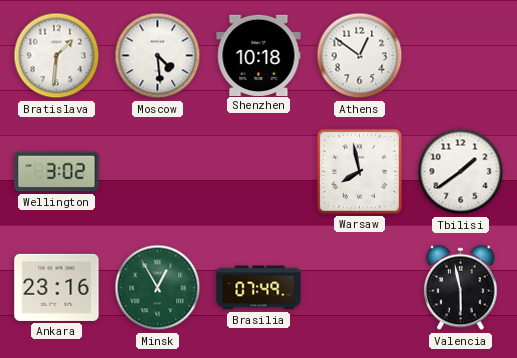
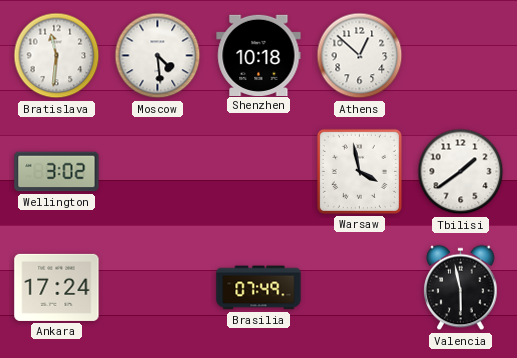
Bratislava: 1:31 -> 11:31 (57, 56)
Athens: 12:51 -> 12:52 (360, 56)
Warsaw: 7:58 -> 3:58 (359, 171)
Ankara: 23:16 -> 17:24 (57, 287)
Minsk: 12:55 -> none (158, 288)
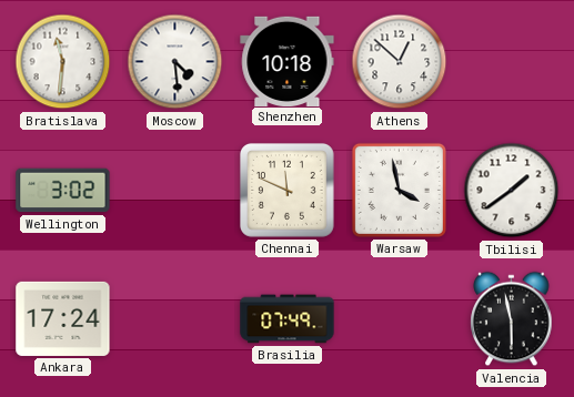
Chennai: none -> 11:49 (286, 190)
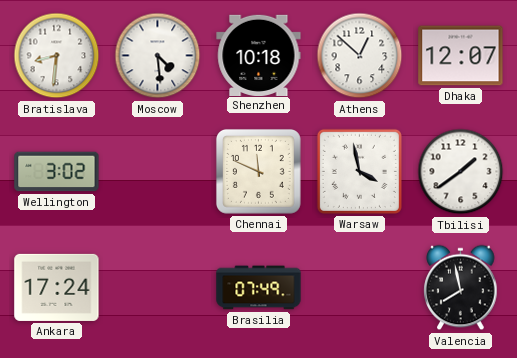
Bratislava: 11:31 -> 8:31 (57, 56)
Dhaka: none -> 12:07 (461, 56)
Valencia: 5:58 -> 7:58 (461, 288)
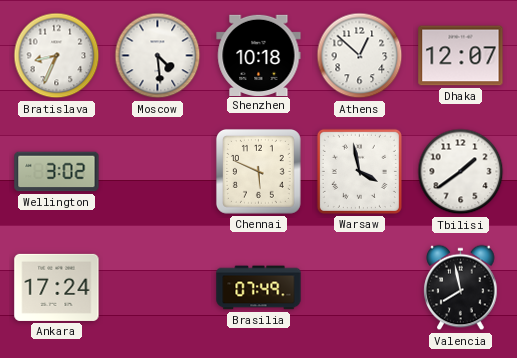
Bratislava: 8:31 -> 8:34 (57, 56)
Chennai: 11:49 -> 5:49 (258, 171)
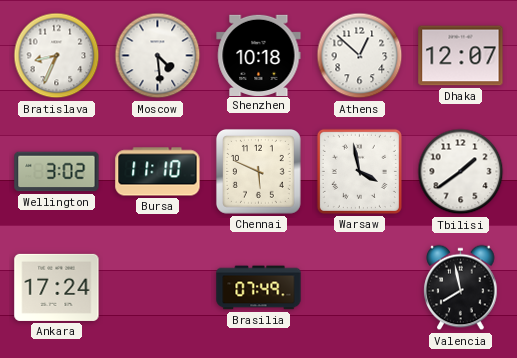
Bursa: none -> 11:10 (158, 172)
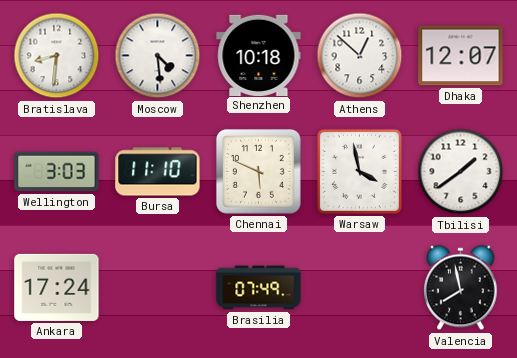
Bratislava: 8:34 -> 8:31 (57, 56)
Wellington: 3:02 -> 3:03 (57, 172)
